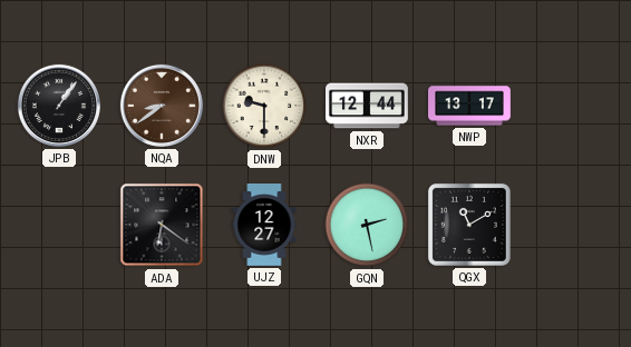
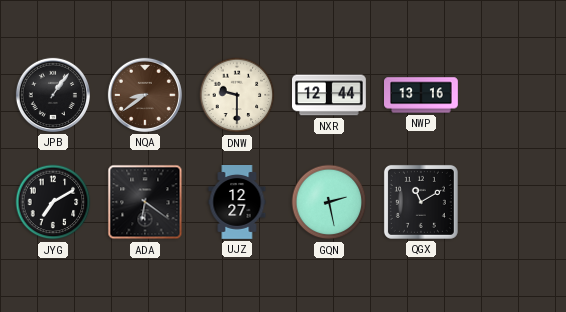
NWP: 13:17 -> 13:16 (421, 95)
JYG: none -> 7:10 (53, 202)
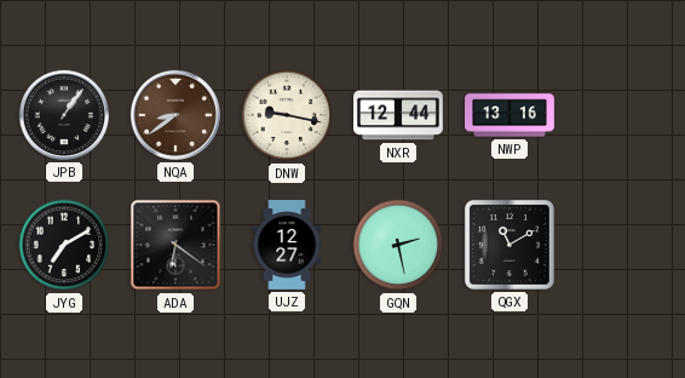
DNW: 9:30 -> 9:17 (287, 115)
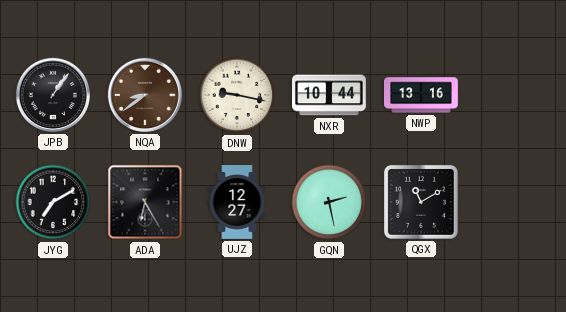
NXR: 12:44 -> 10:44 (330, 95)
ADA: 6:21 -> 6:25 (145, 202)
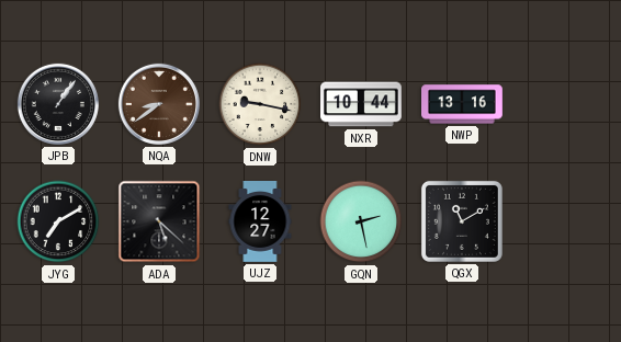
ADA: 6:25 -> 5:22 (159, 221)
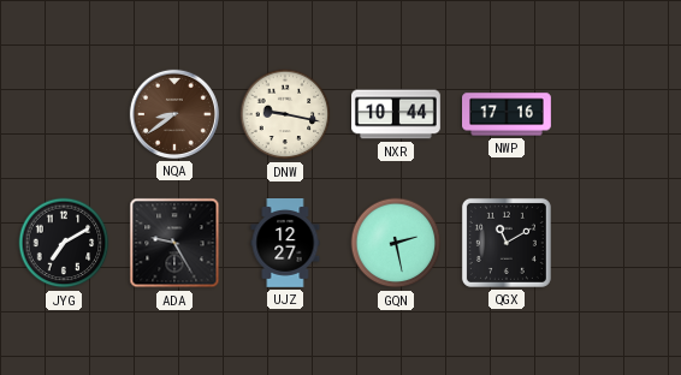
JPB: 1:06 -> none (58, 104)
NWP: 13:16 -> 17:16 (507, 114)
ADA: 5:22 -> 9:25 (174, 243)
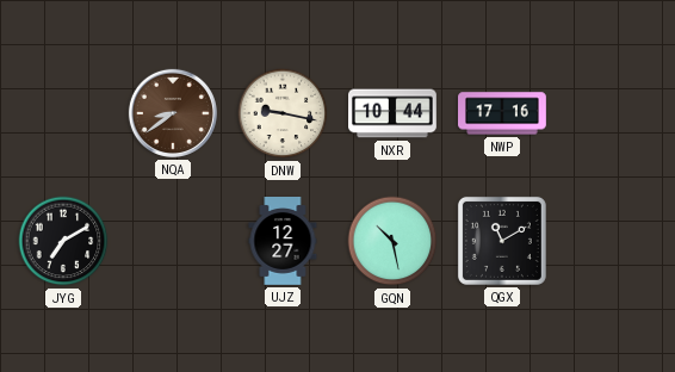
ADA: 9:25 -> none (174, 243)
GQN: 2:28 -> 10:28 (392, 241)
